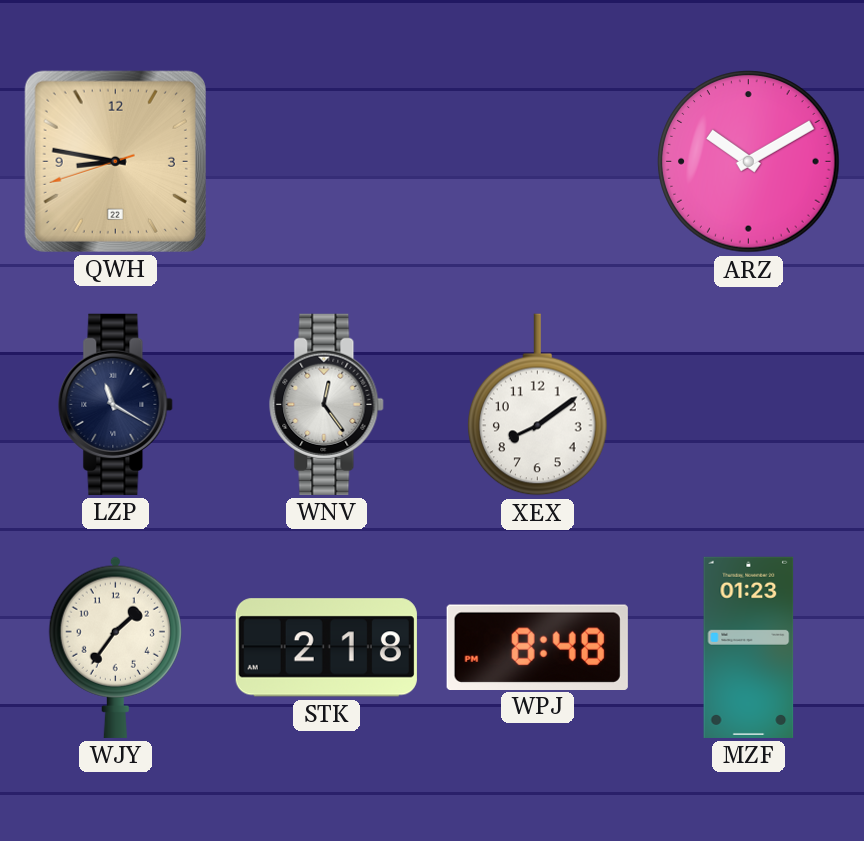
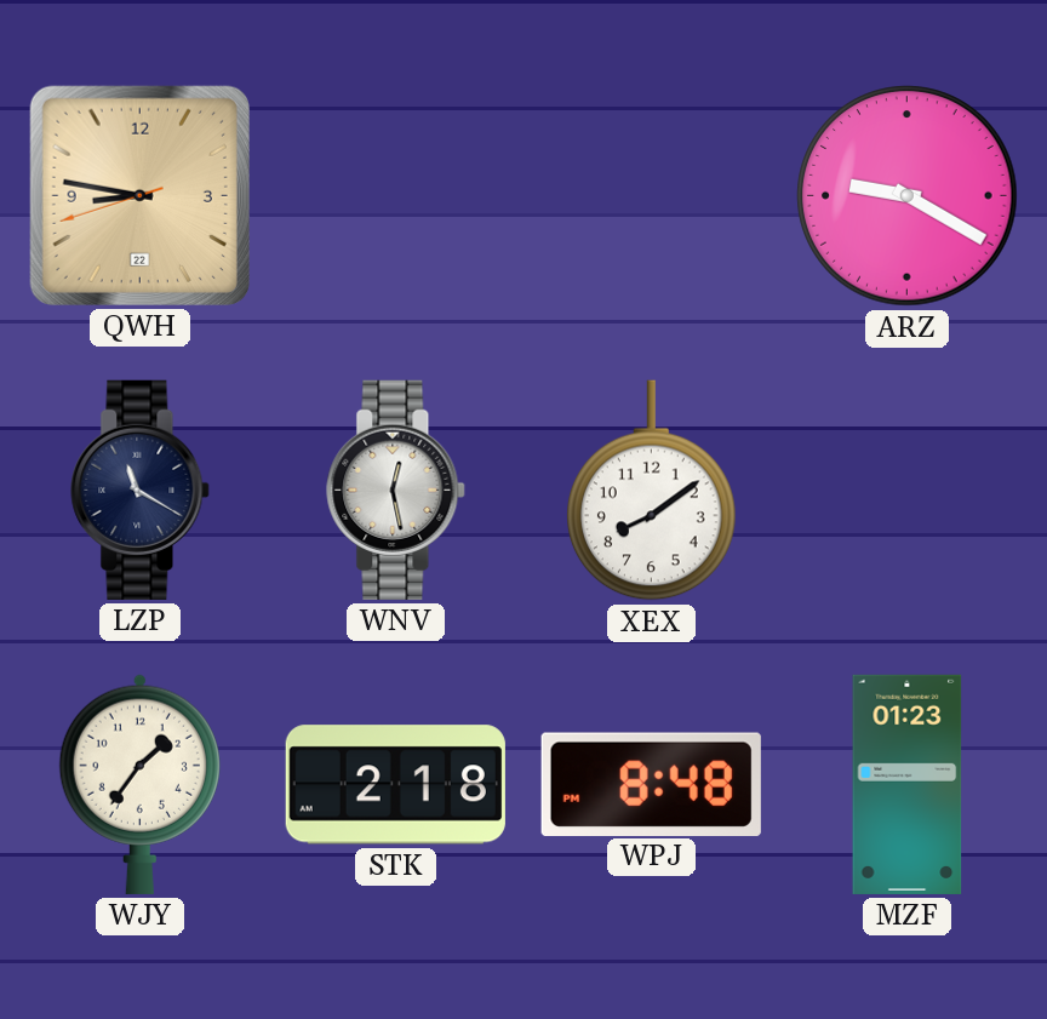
ARZ: 10:10 -> 9:20 (908, 196)
WNV: 12:24 -> 12:28 (396, 490)
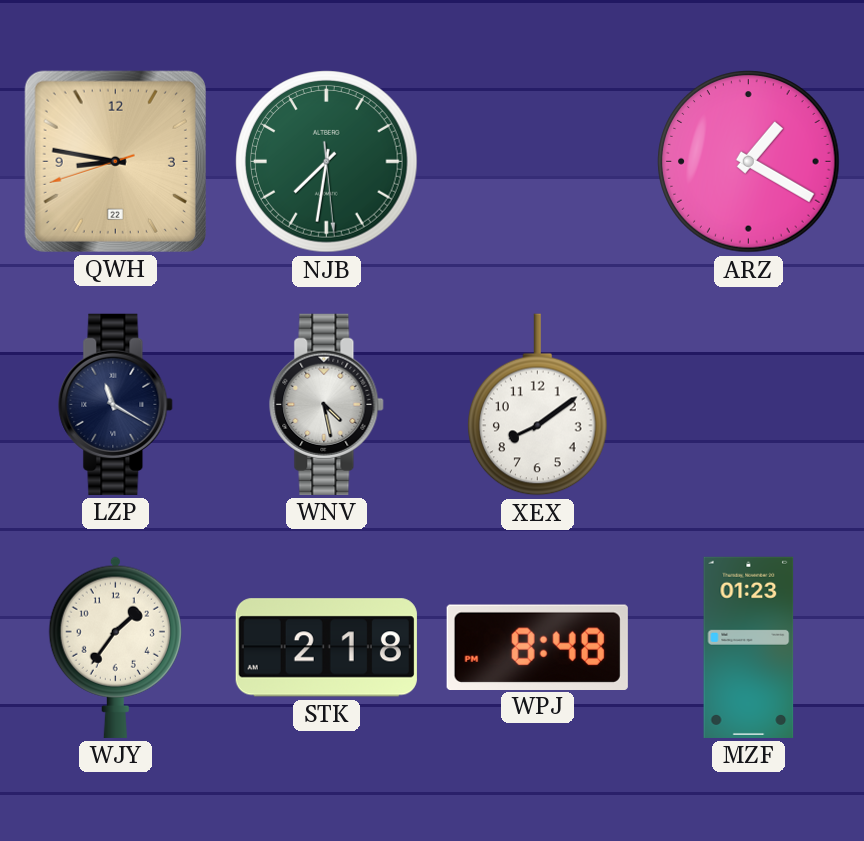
NJB: none -> 7:31 (327, 162)
ARZ: 9:20 -> 1:20 (749, 162)
WNV: 12:28 -> 4:28 (327, 404)
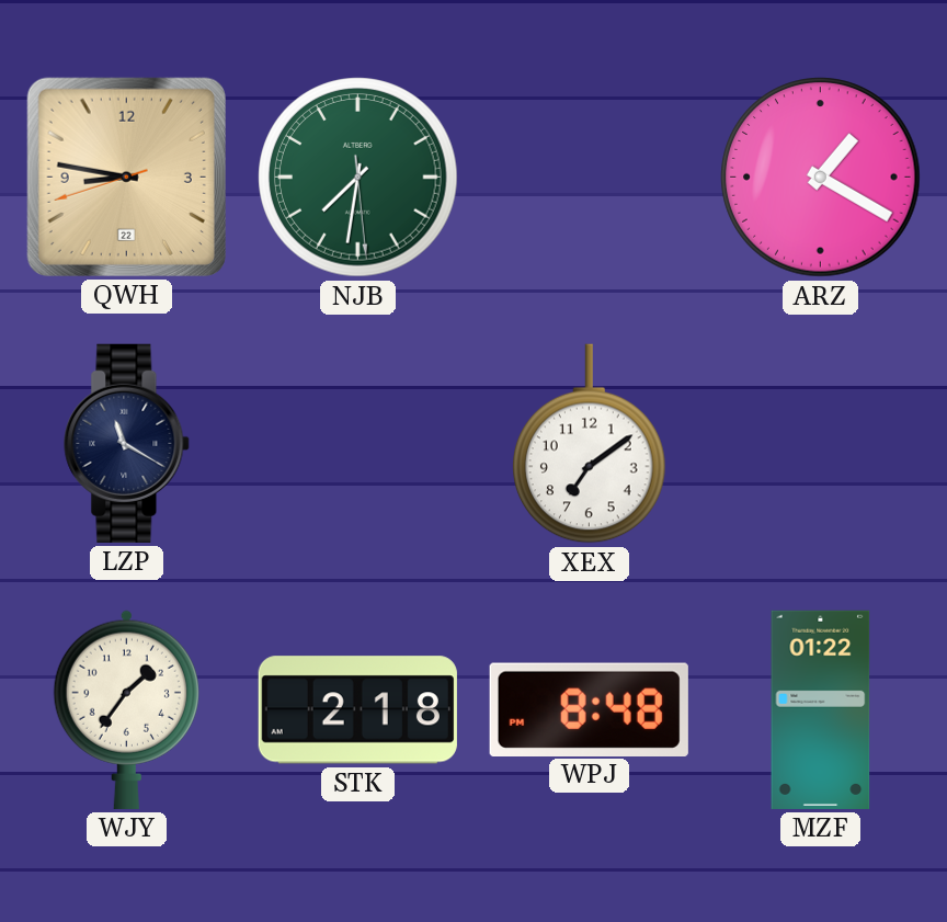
WNV: 4:28 -> none (327, 404)
XEX: 8:09 -> 7:09 (590, 444)
MZF: 01:23 -> 01:22 (821, 709)
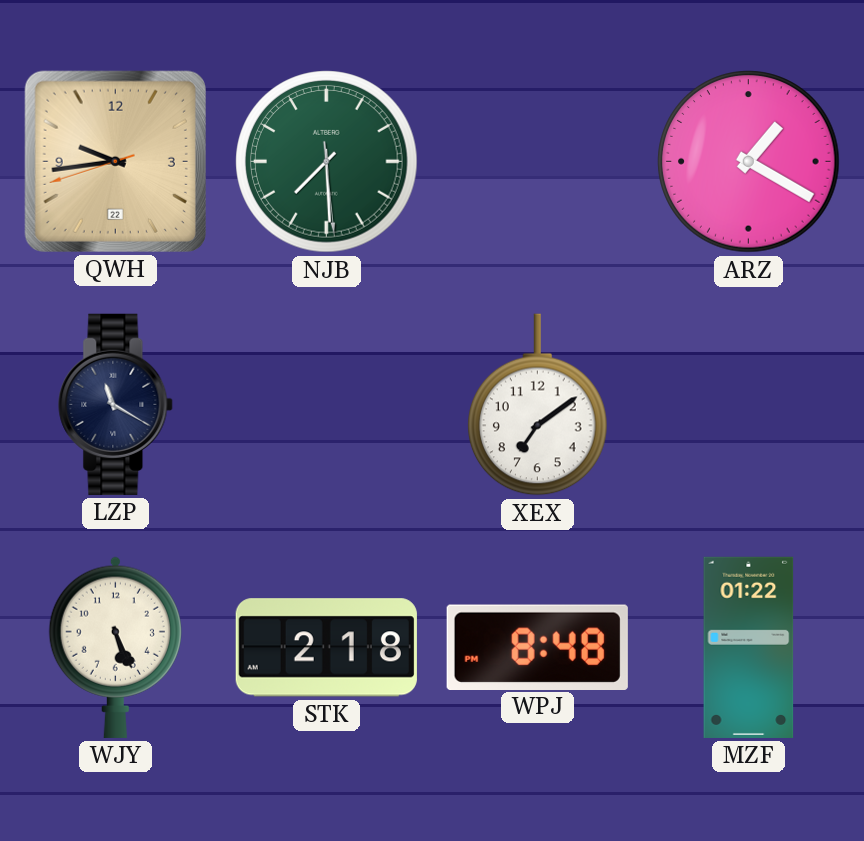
QWH: 8:46 -> 9:43 (115, 161)
NJB: 7:31 -> 7:29 (327, 162)
WJY: 1:36 -> 5:26 (115, 647)
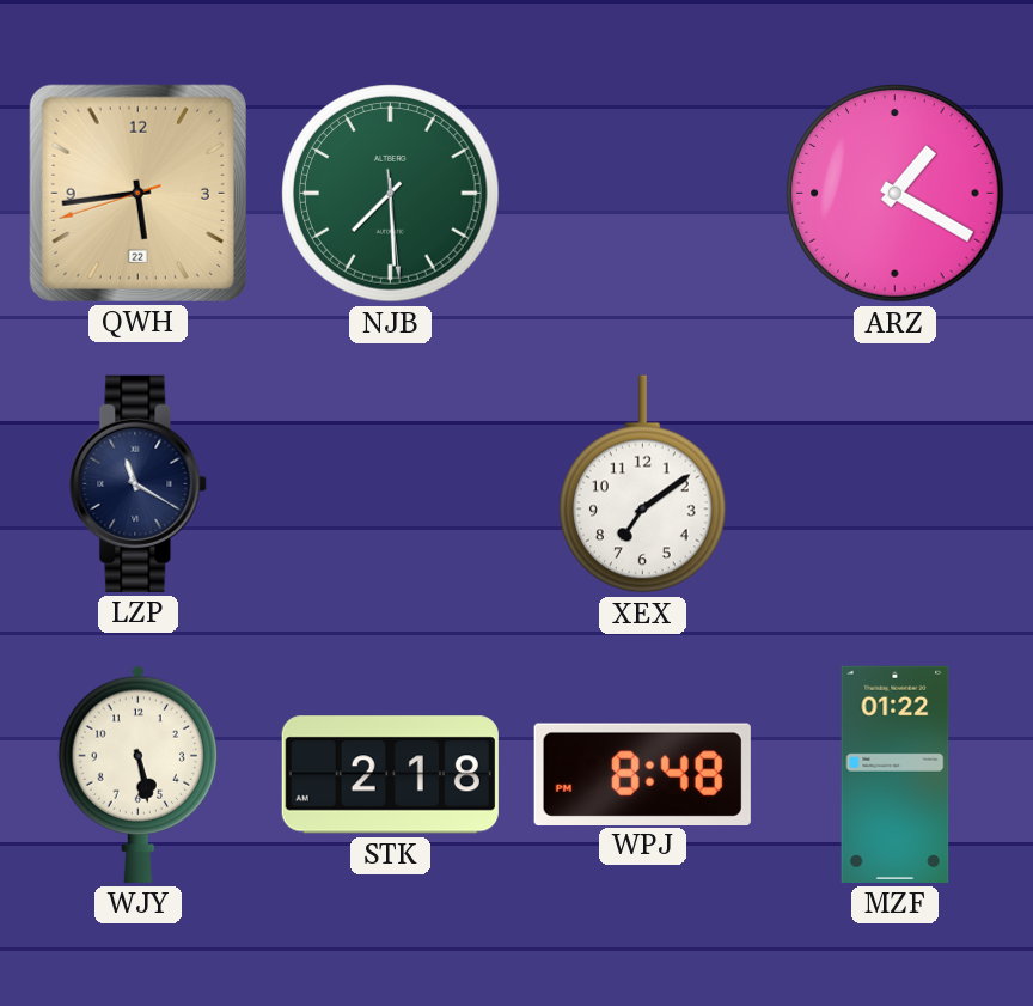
QWH: 9:43 -> 5:43 (137, 193)
WJY: 5:26 -> 5:28 (137, 774)
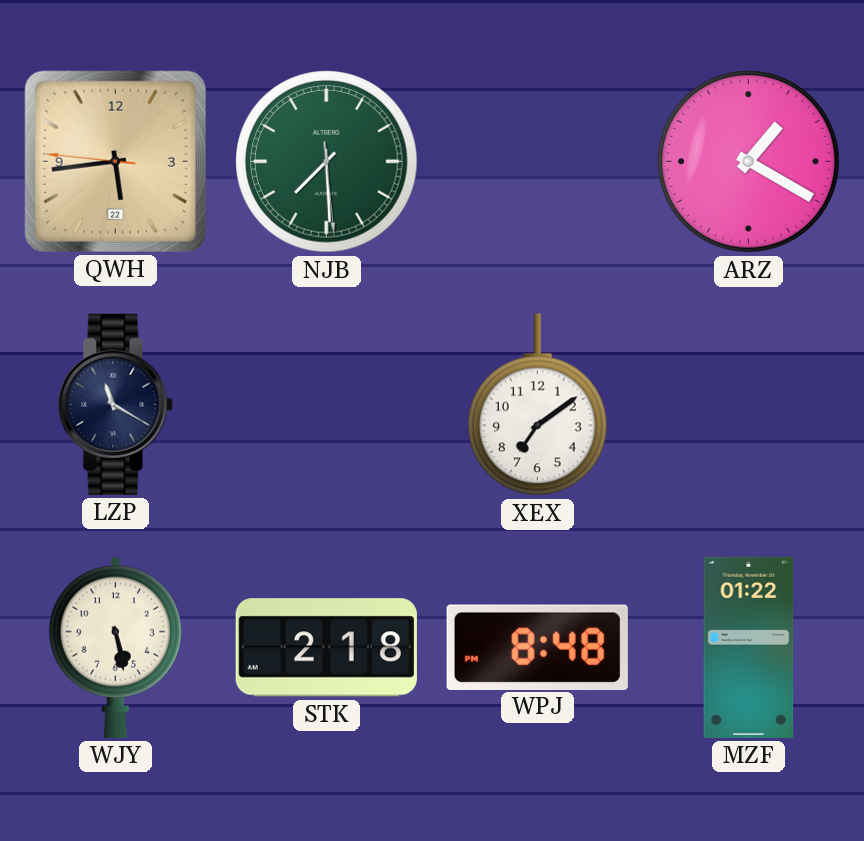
QWH: 5:43:42 -> 5:43:46 (115, 161)
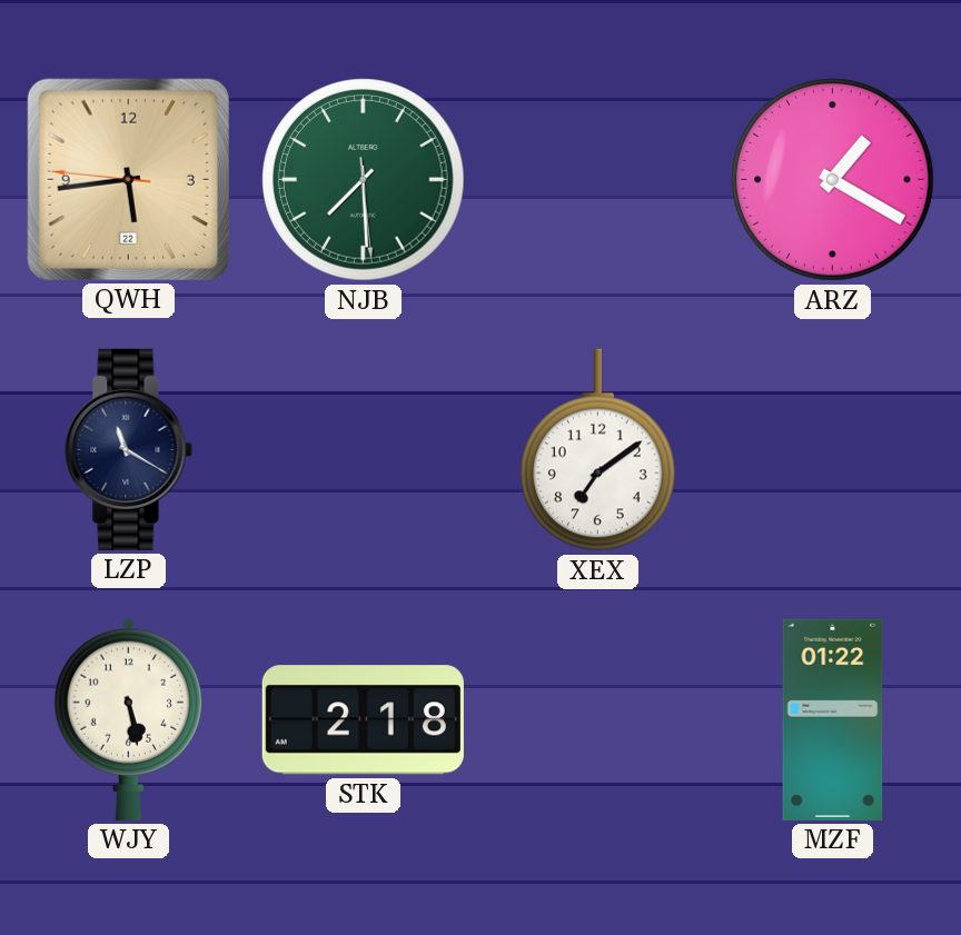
WPJ: 8:48 -> none (537, 647)
